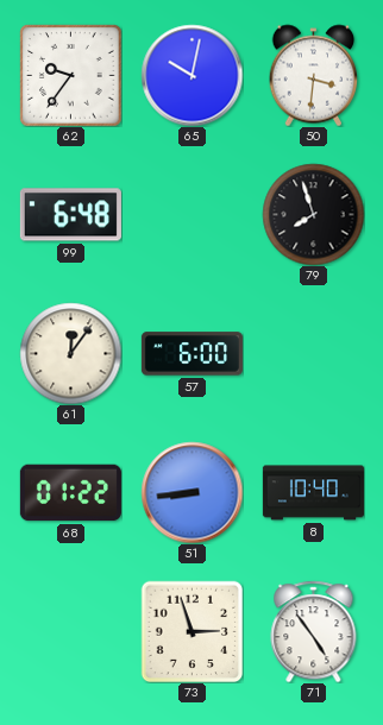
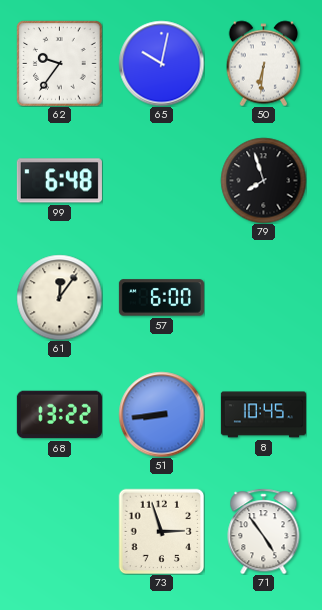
50: 3:31 -> 6:31 (264, 63)
68: 01:22 -> 13:22 (59, 415)
8: 10:40 -> 10:45 (263, 415)
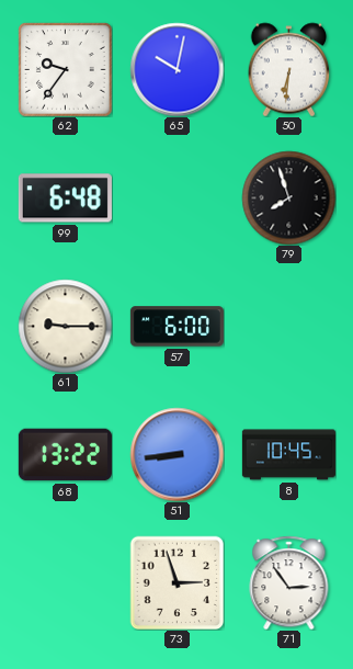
61: 12:06 -> 9:15 (65, 326)
71: 4:54 -> 2:54 (289, 582)
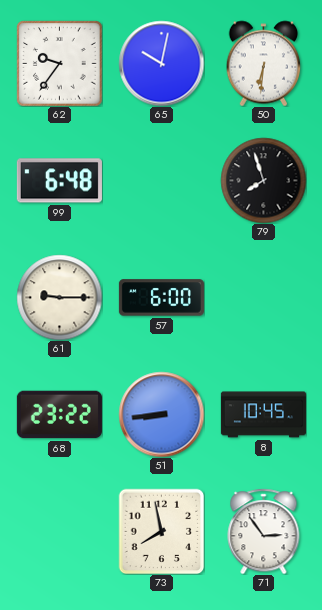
68: 13:22 -> 23:22 (59, 415)
73: 2:57 -> 7:58 (161, 531)
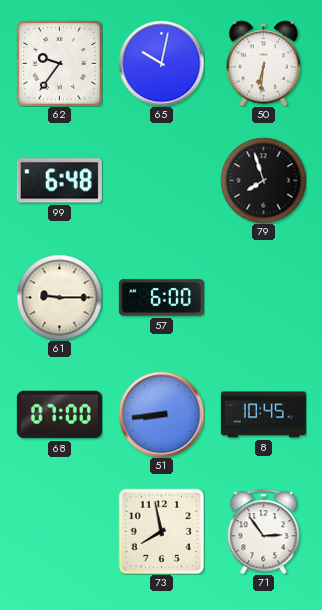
68: 23:22 -> 07:00 (59, 415)
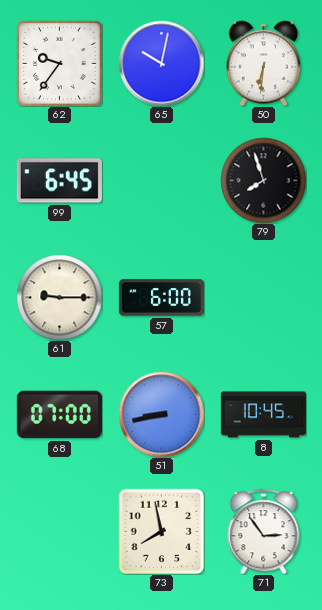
99: 6:48 -> 6:45 (59, 181)
51: 8:44 -> 8:43 (161, 414)
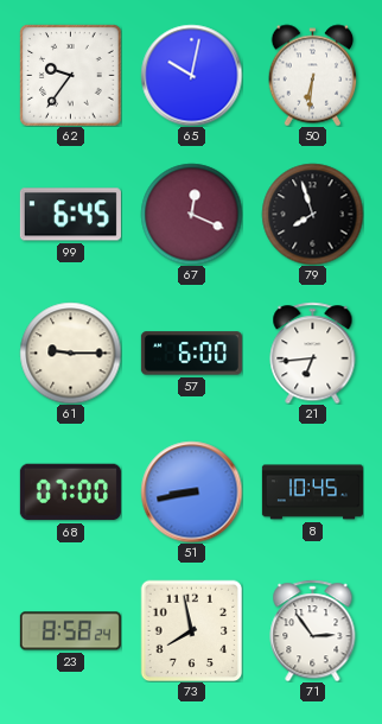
67: none -> 12:19 (191, 214)
21: none -> 6:44 (313, 353)
23: none -> 8:58 (70, 631)
